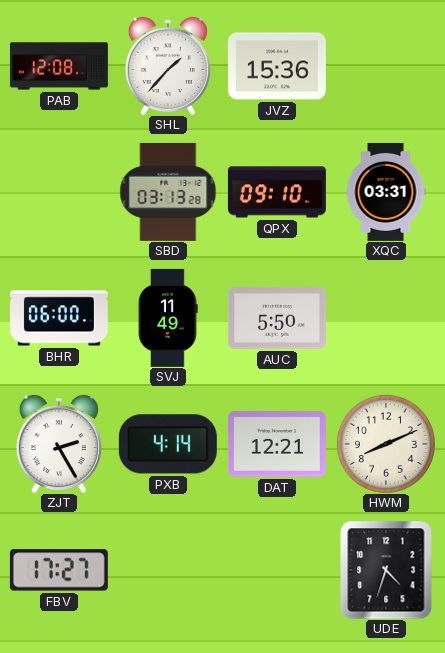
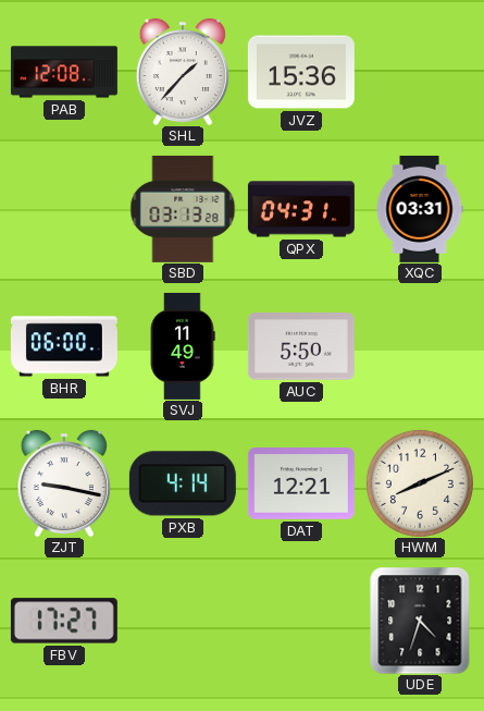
QPX: 09:10 -> 04:31 (301, 209)
ZJT: 2:25 -> 9:17 (64, 483)
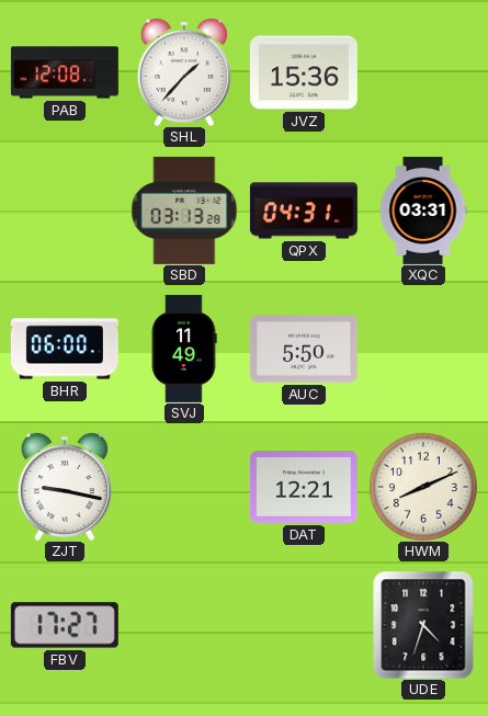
PXB: 4:14 -> none (183, 483)
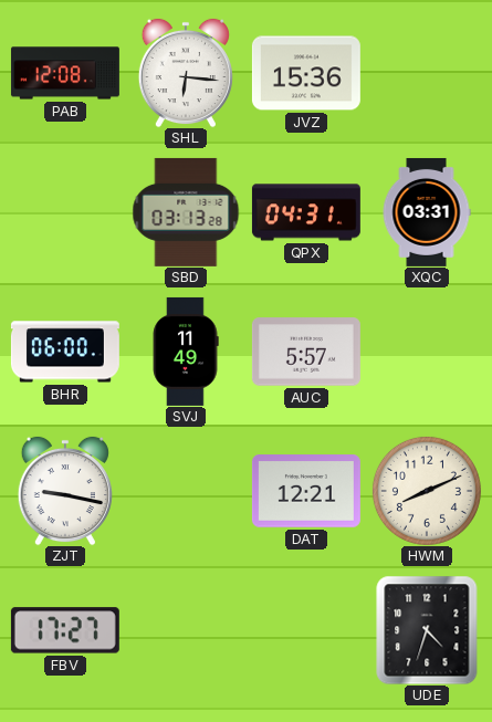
SHL: 1:37 -> 6:16 (186, 73)
AUC: 5:50 -> 5:57 (306, 352)
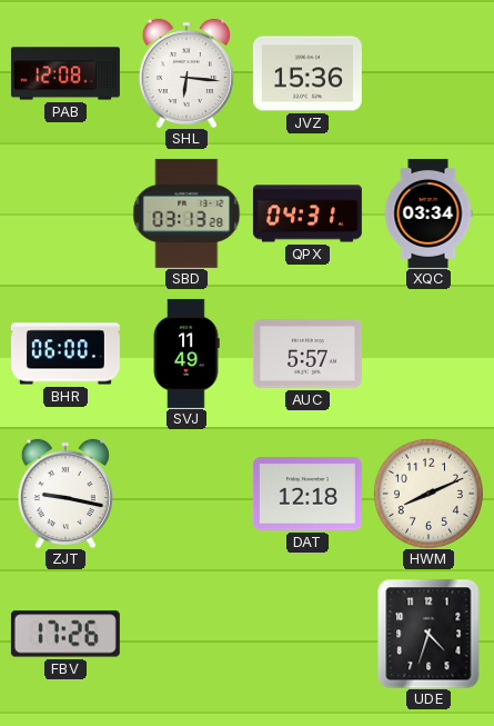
XQC: 03:31 -> 03:34 (429, 213)
DAT: 12:21 -> 12:18 (308, 495)
FBV: 17:27 -> 17:26 (65, 634)
